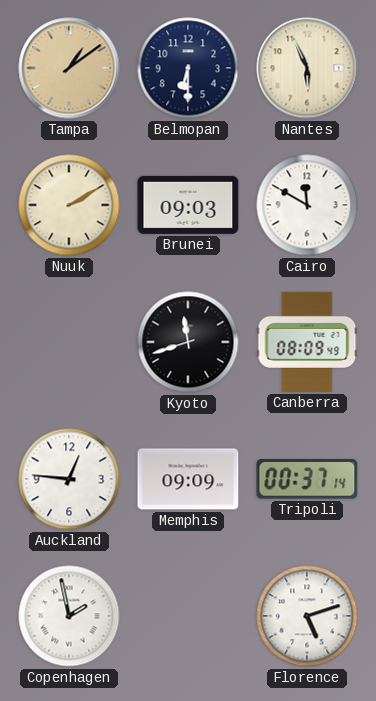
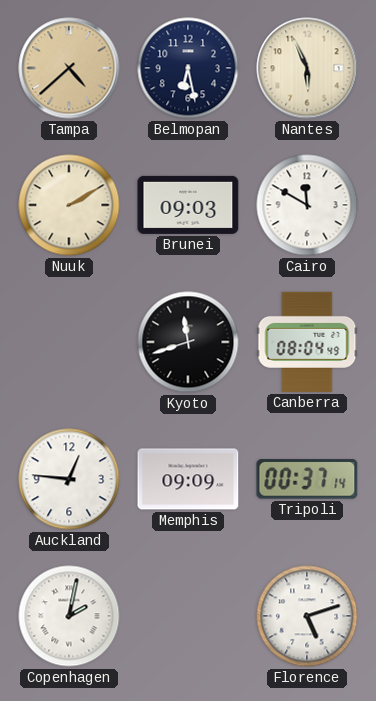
Tampa: 1:09 -> 4:38 (69, 68)
Belmopan: 6:30 -> 6:28 (188, 68)
Canberra: 08:09 -> 08:04 (307, 342)
Copenhagen: 1:58 -> 2:02 (69, 616)
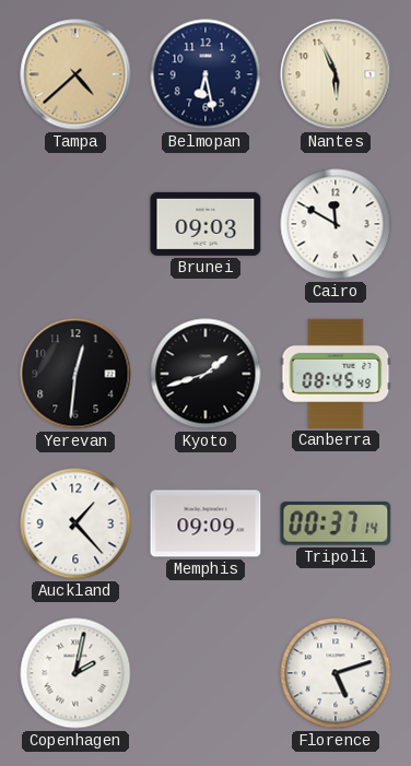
Nuuk: 2:10 -> none (69, 205)
Yerevan: none -> 12:31 (75, 374)
Kyoto: 11:42 -> 1:42 (205, 374)
Canberra: 08:04 -> 08:45 (336, 374)
Auckland: 12:46 -> 1:23 (75, 523)
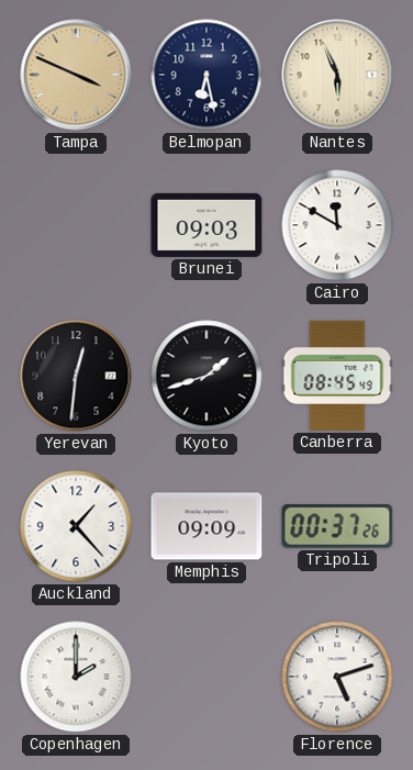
Tampa: 4:38 -> 3:49 (76, 75)
Tripoli: 00:37:14 -> 00:37:26 (337, 526)
Copenhagen: 2:02 -> 2:00 (76, 677)
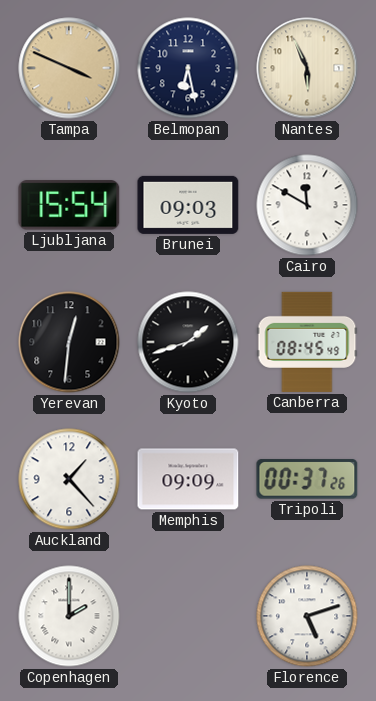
Ljubljana: none -> 15:54 (69, 205)
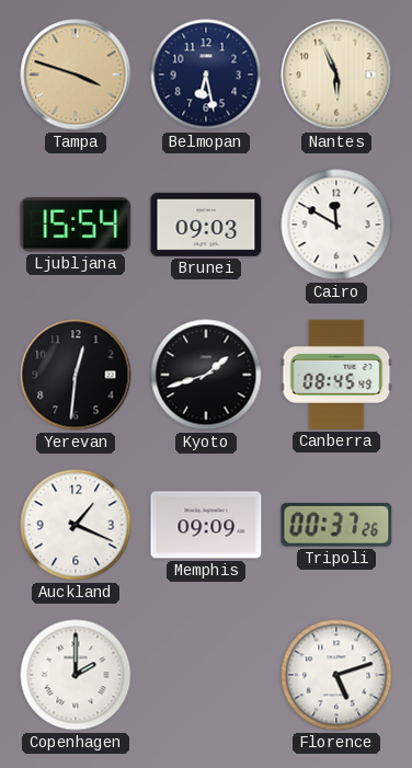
Tampa: 3:49 -> 3:48 (76, 74)
Auckland: 1:23 -> 1:19 (76, 525)
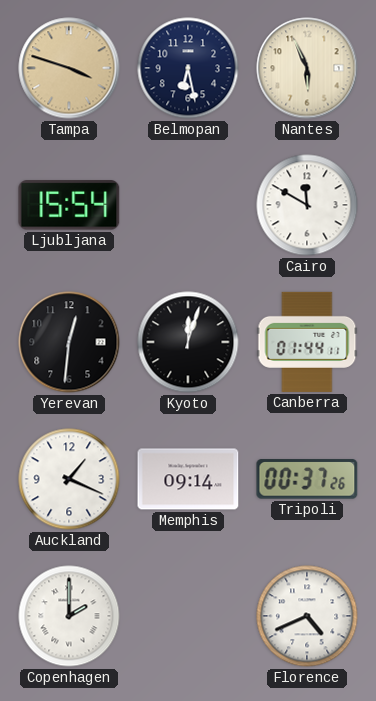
Brunei: 09:03 -> none (206, 225)
Kyoto: 1:42 -> 12:03 (188, 342)
Canberra: 08:45 -> 01:44 (307, 342)
Memphis: 09:09 -> 09:14 (188, 479)
Florence: 5:12 -> 4:41 (307, 616)
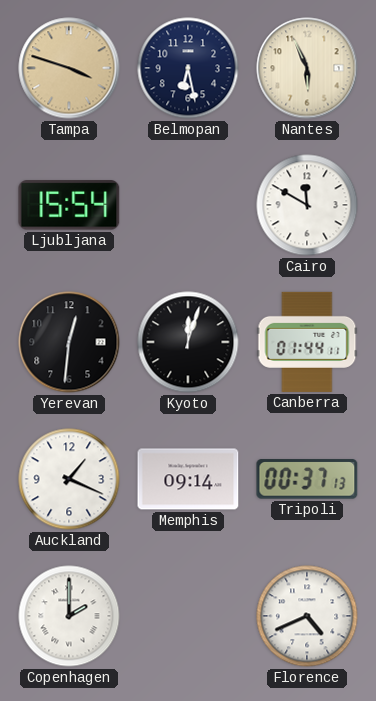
Tripoli: 00:37:26 -> 00:37:13 (307, 479)
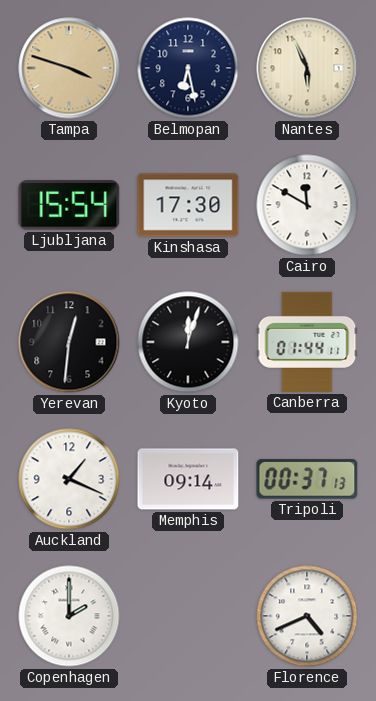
Kinshasa: none -> 17:30 (188, 205)
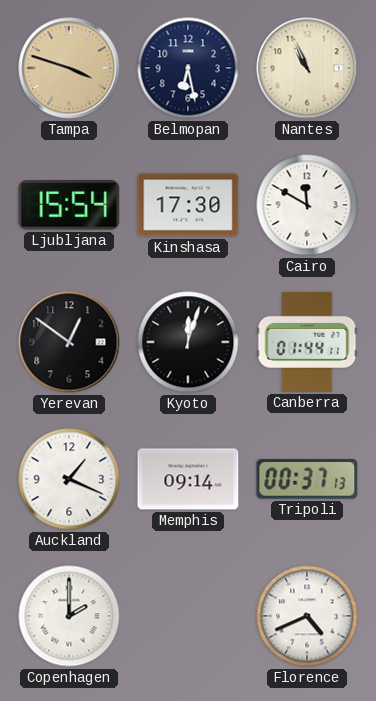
Nantes: 5:56 -> 10:56 (307, 68)
Yerevan: 12:31 -> 12:51 (69, 342)
